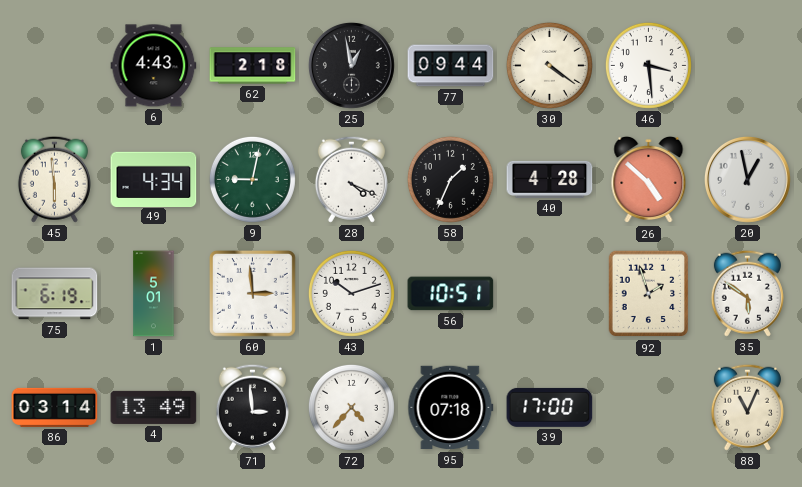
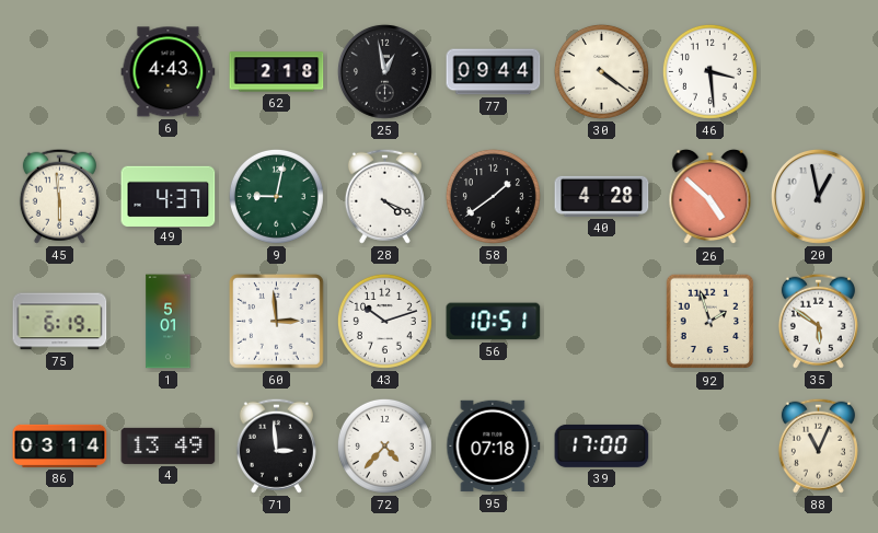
49: 4:34 -> 4:37 (169, 196)
58: 1:34 -> 1:39 (493, 196)
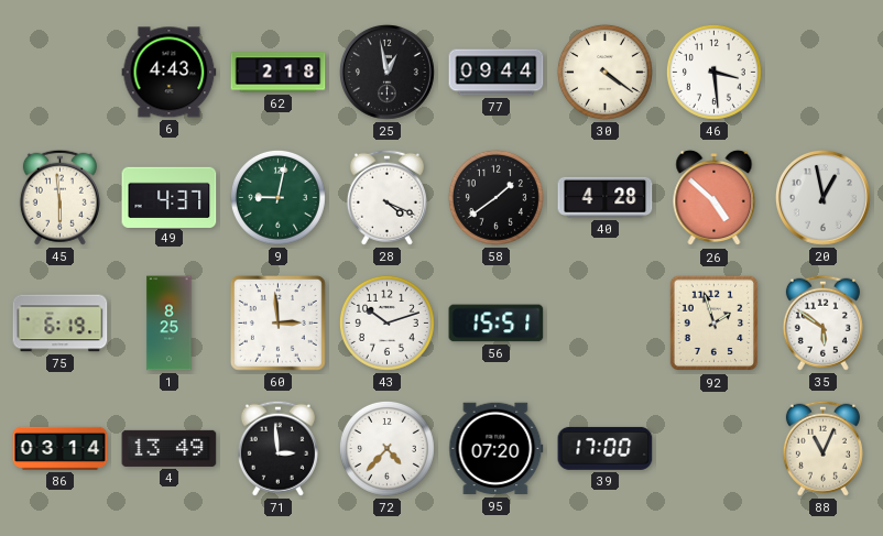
1: 5:01 -> 8:25 (170, 324)
56: 10:51 -> 15:51 (497, 324)
95: 07:18 -> 07:20 (497, 449)
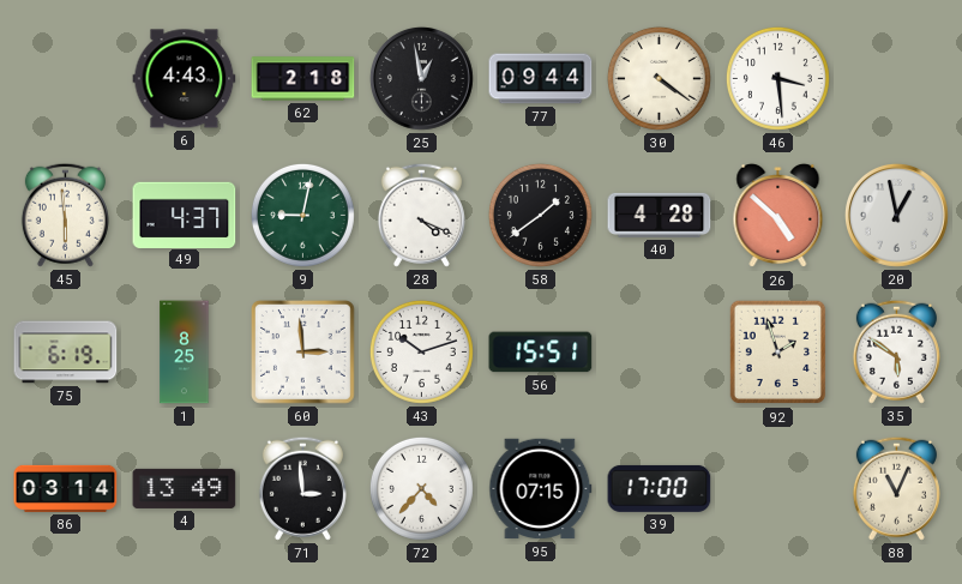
95: 07:20 -> 07:15 (541, 489)
